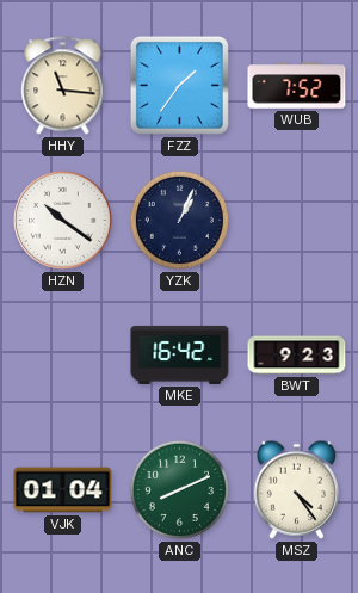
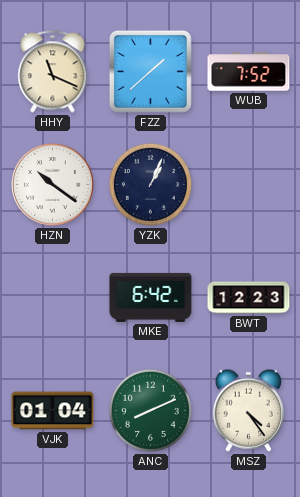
HHY: 11:16 -> 11:19 (53, 72)
FZZ: 1:36 -> 1:38 (150, 71)
MKE: 16:42 -> 6:42 (151, 297)
BWT: 9:23 -> 12:23 (249, 298)
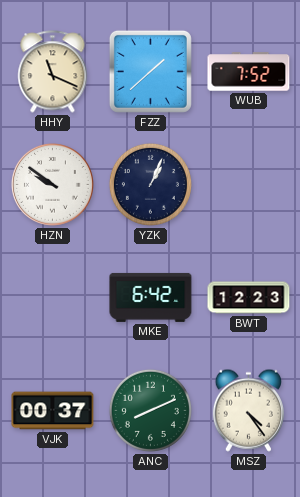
HZN: 10:21 -> 9:51 (53, 185)
VJK: 01:04 -> 00:37 (53, 411)
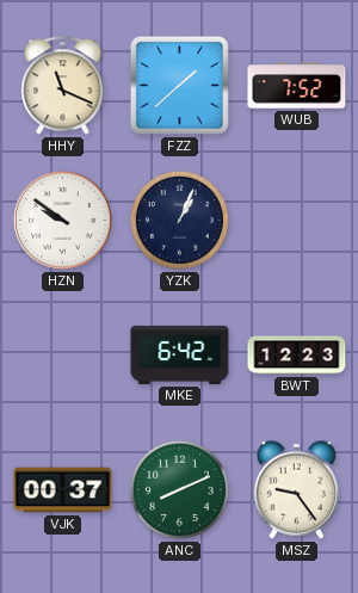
MSZ: 4:24 -> 9:24 (296, 489)
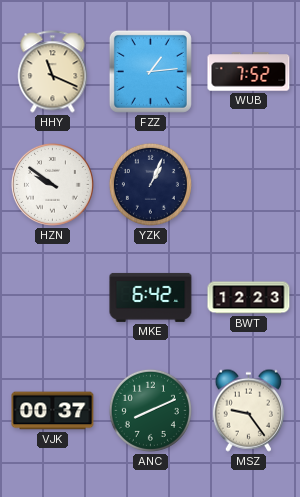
FZZ: 1:38 -> 1:14 (150, 71)
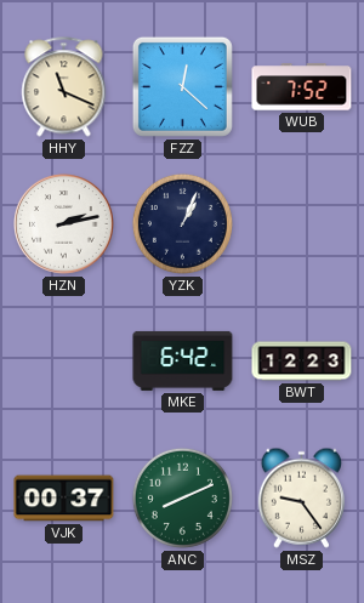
FZZ: 1:14 -> 12:22 (182, 86)
HZN: 9:51 -> 2:13 (64, 224)
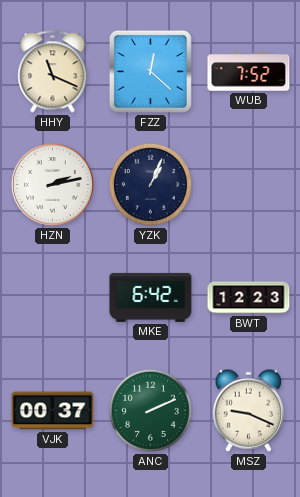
ANC: 8:11 -> 2:11 (150, 410)
MSZ: 9:24 -> 9:19 (248, 410)
